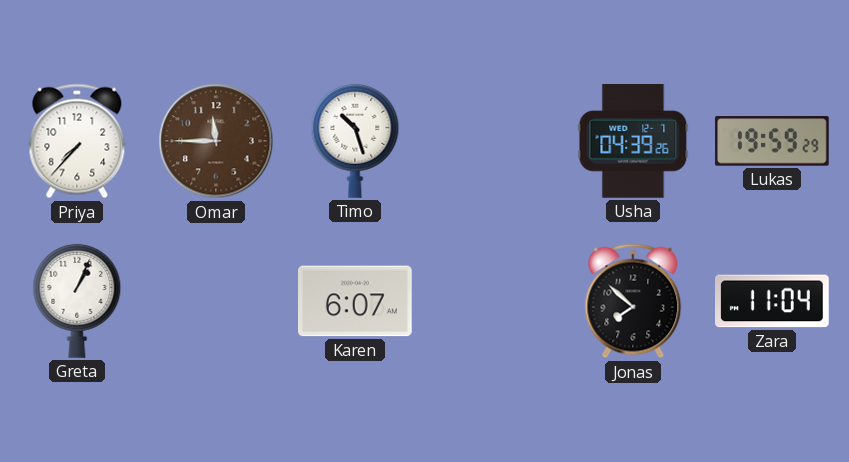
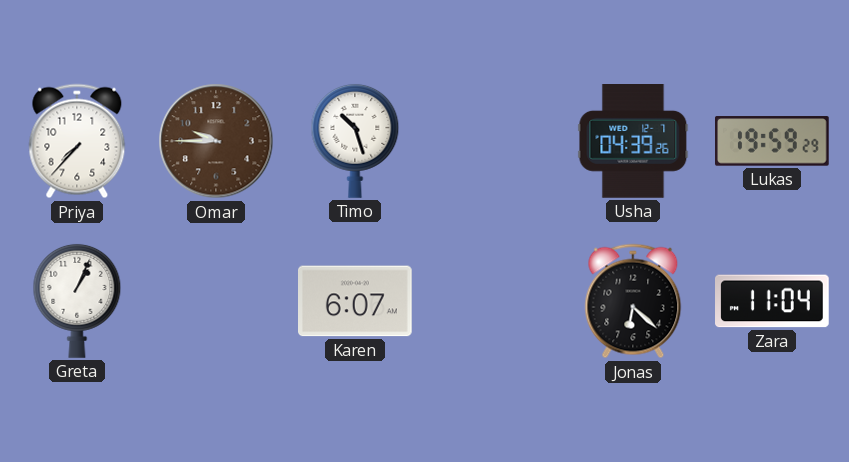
Omar: 11:45 -> 9:45 (216, 141)
Jonas: 7:52 -> 6:22 (633, 301)
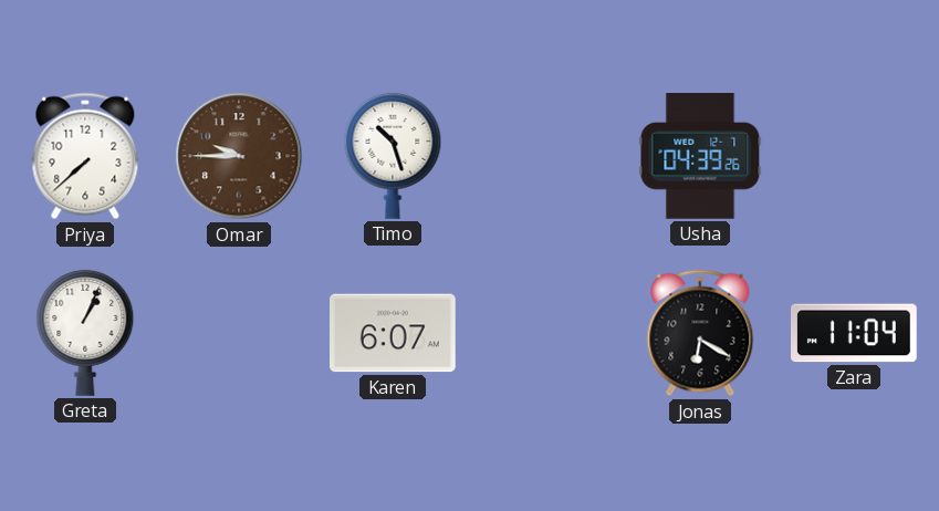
Priya: 7:37 -> 7:38 (85, 156)
Lukas: 19:59 -> none (773, 141)
Jonas: 6:22 -> 6:20 (700, 333)
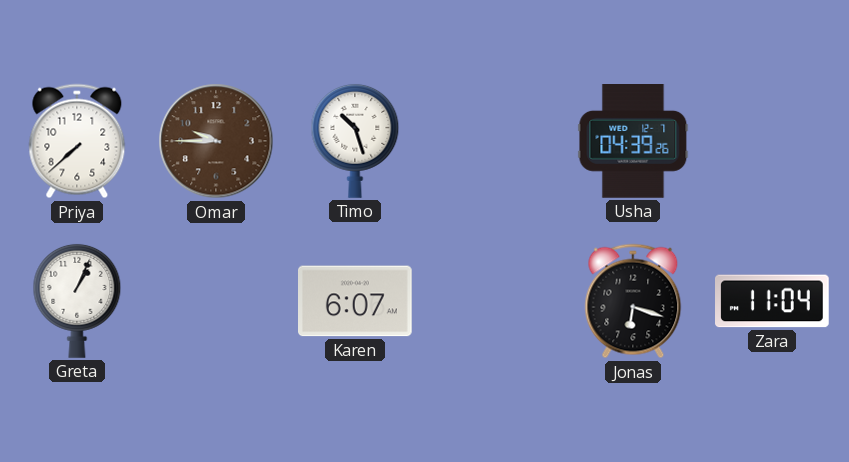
Jonas: 6:20 -> 6:18 (633, 301)
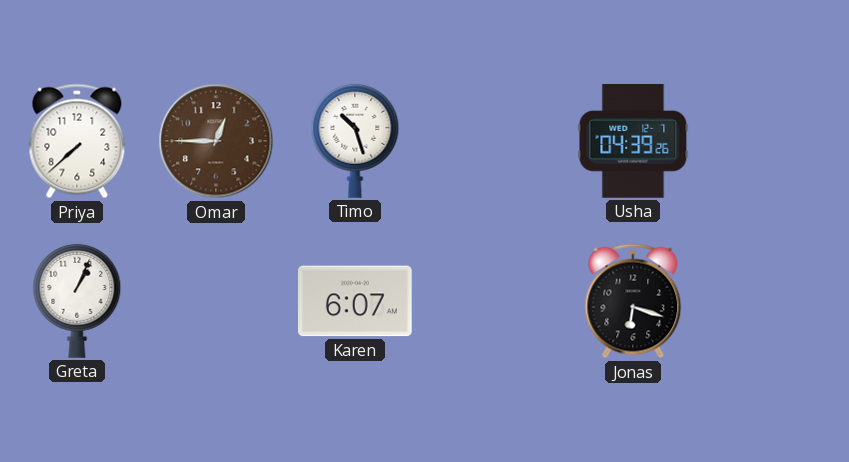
Omar: 9:45 -> 12:45 (216, 141)
Zara: 11:04 -> none (772, 301)
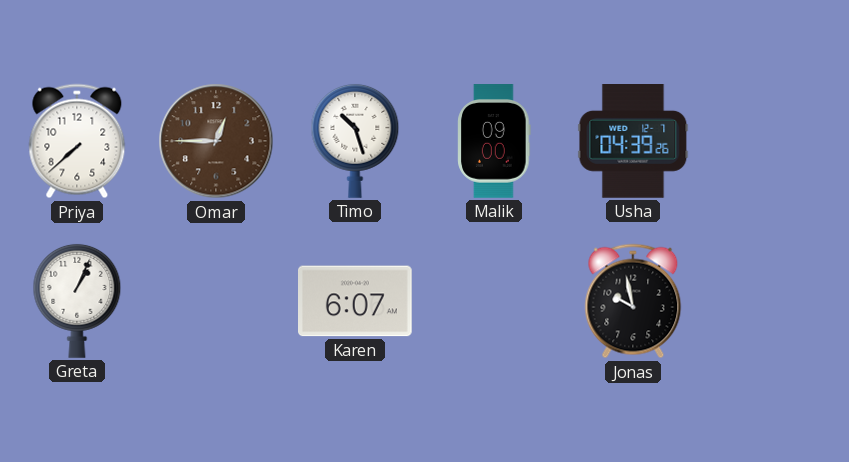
Malik: none -> 09:00 (494, 141)
Jonas: 6:18 -> 9:58 (633, 301)
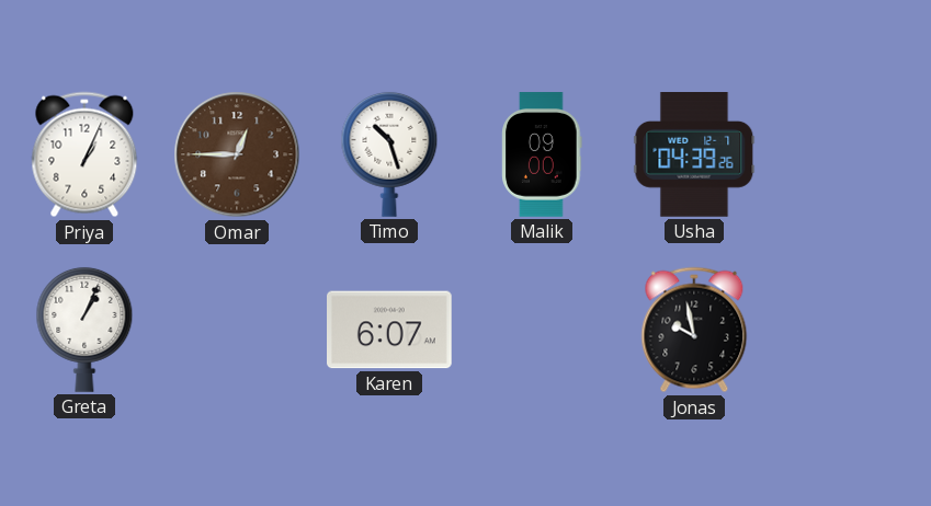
Priya: 7:38 -> 1:04 (84, 154)
